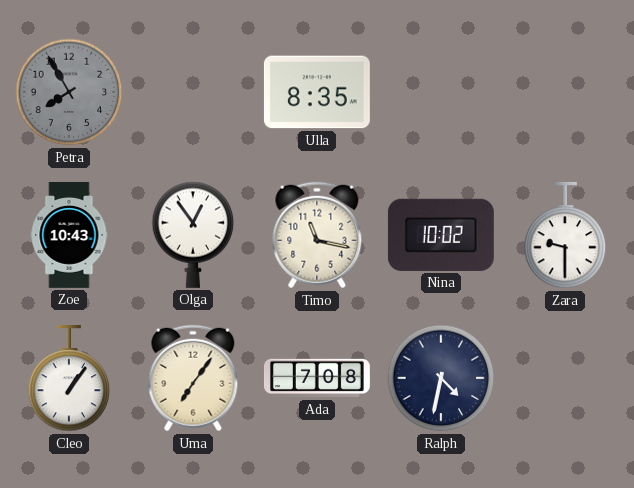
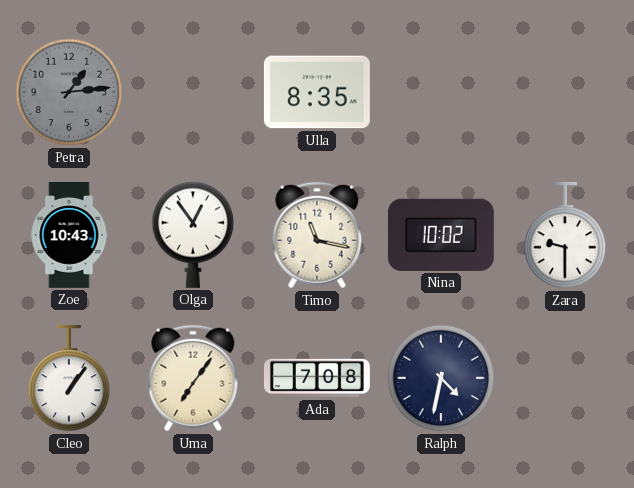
Petra: 7:55 -> 1:14 (69, 92)
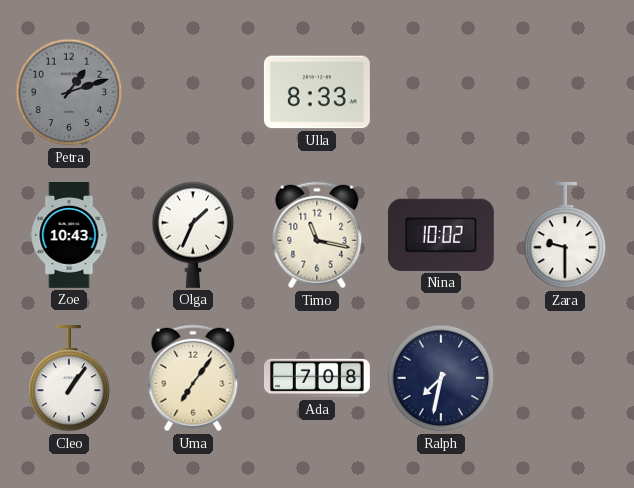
Petra: 1:14 -> 1:12 (69, 92)
Ulla: 8:35 -> 8:33 (317, 92)
Olga: 12:54 -> 1:34 (193, 235)
Ralph: 4:32 -> 7:32 (441, 378)
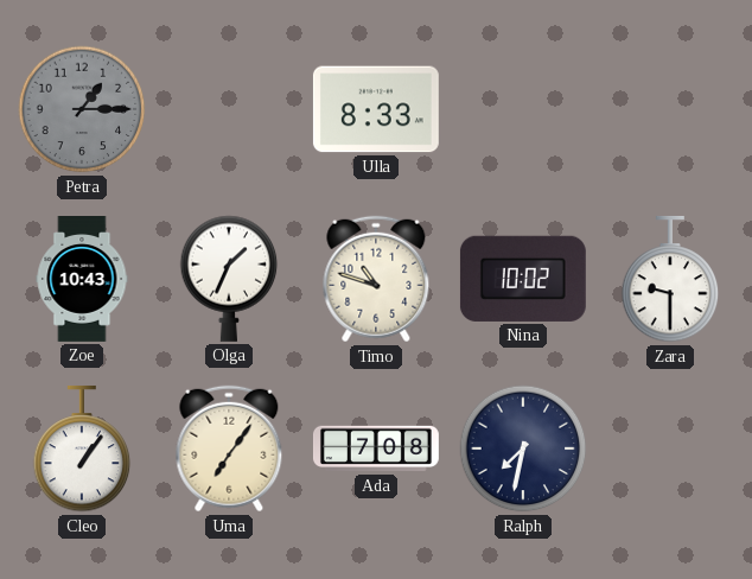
Petra: 1:12 -> 1:15 (82, 109)
Timo: 11:17 -> 10:48 (376, 279)
